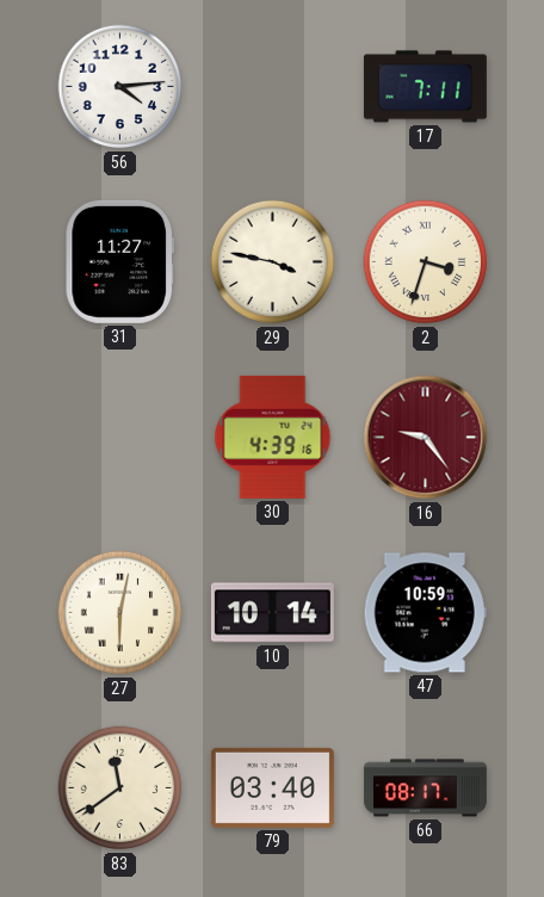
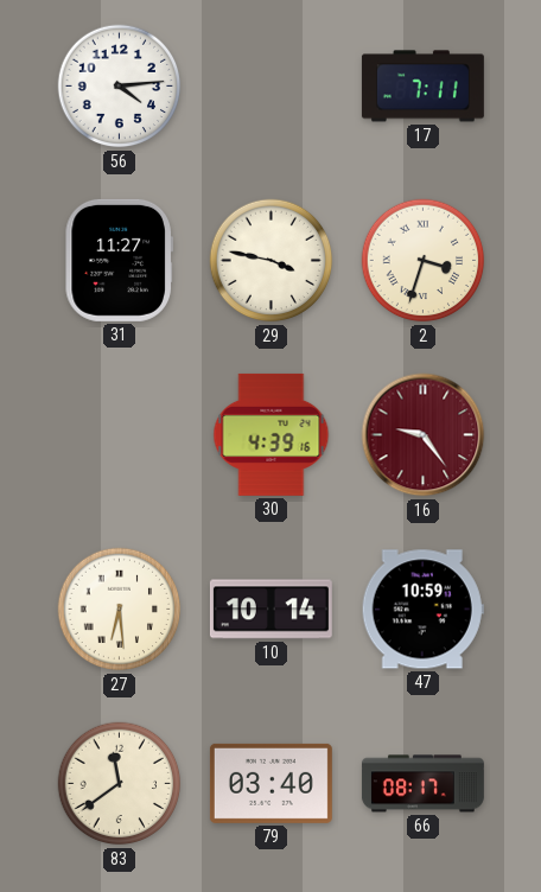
27: 6:02 -> 6:29 (120, 610)
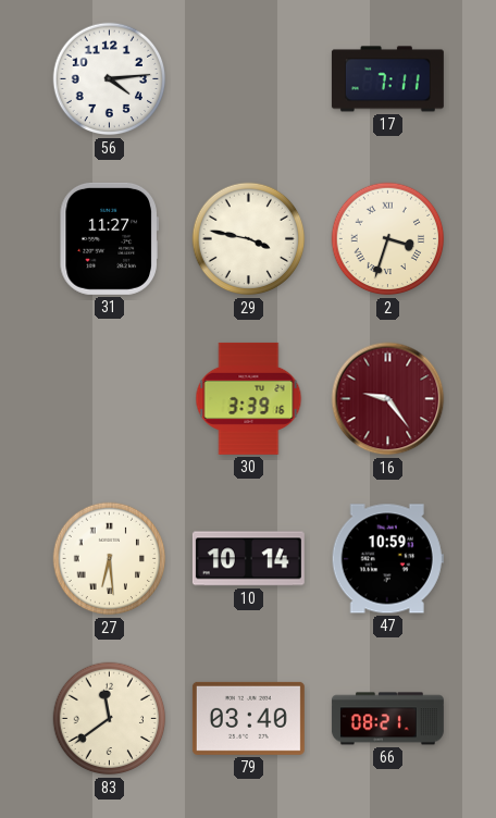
30: 4:39 -> 3:39 (249, 398)
66: 08:17 -> 08:21 (387, 719)
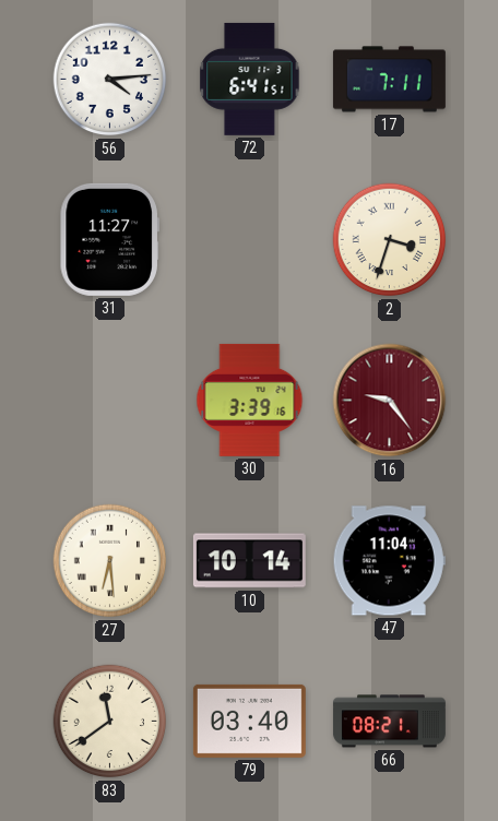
72: none -> 6:41 (250, 79)
29: 3:47 -> none (249, 239)
47: 10:59 -> 11:04 (389, 561)
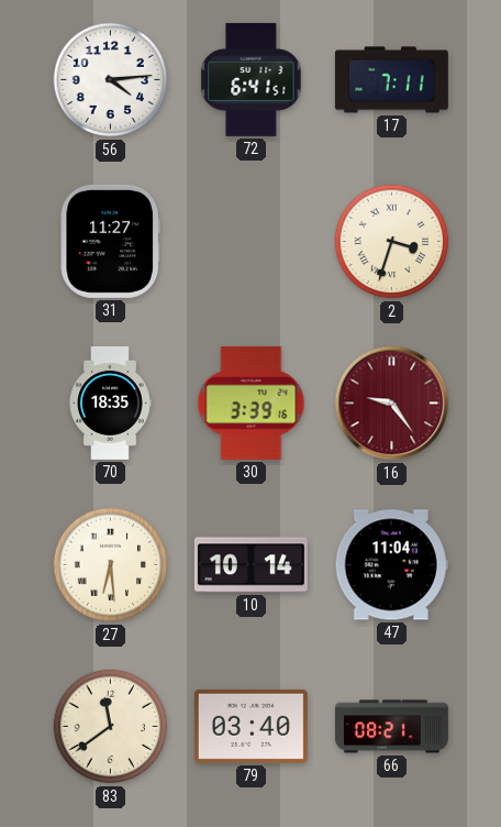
70: none -> 18:35 (110, 403)
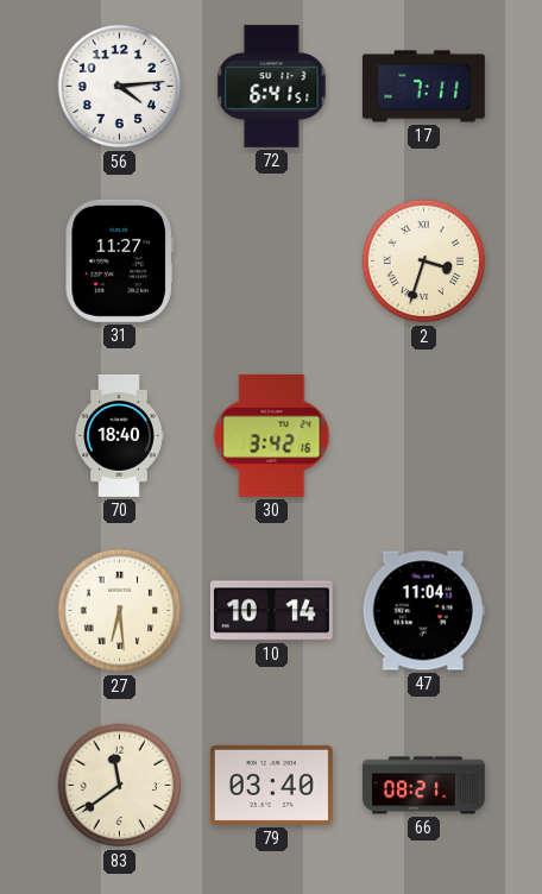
70: 18:35 -> 18:40 (119, 435)
30: 3:39 -> 3:42 (272, 435)
16: 9:24 -> none (392, 404)
